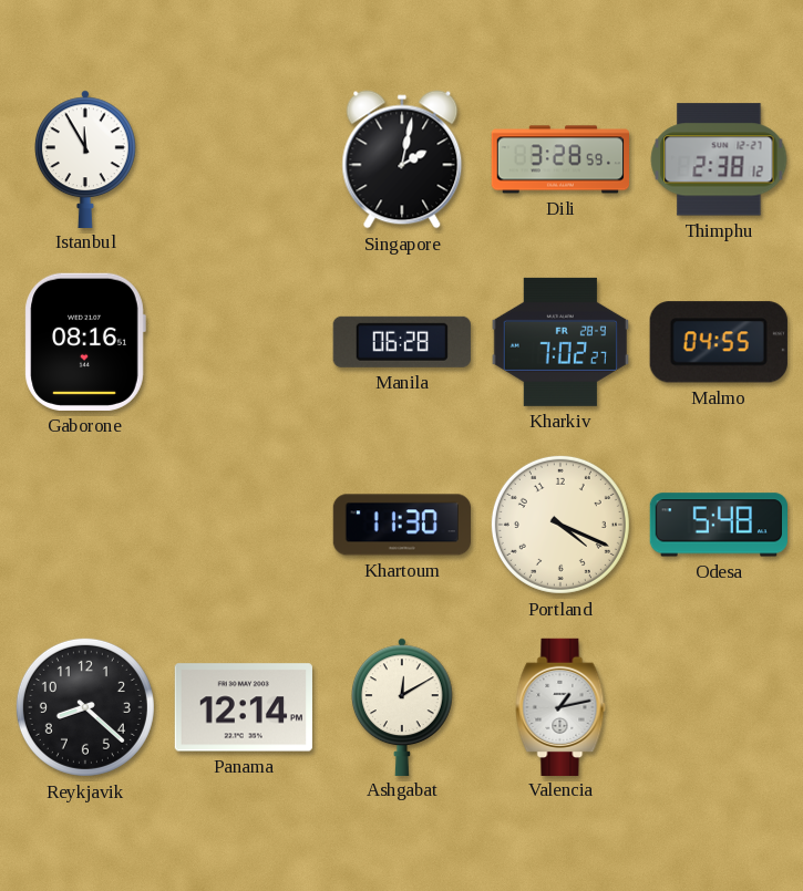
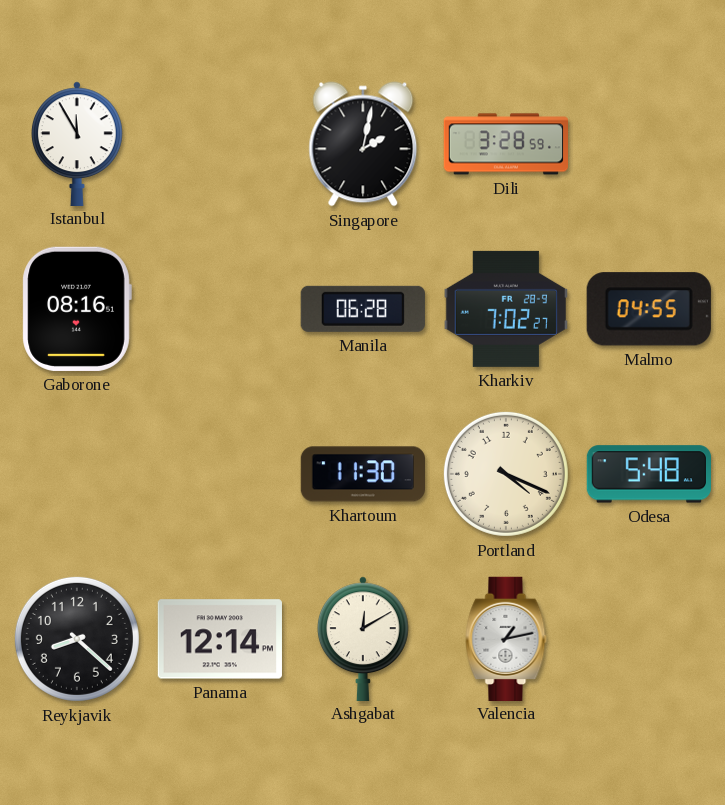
Thimphu: 2:38 -> none (719, 159)
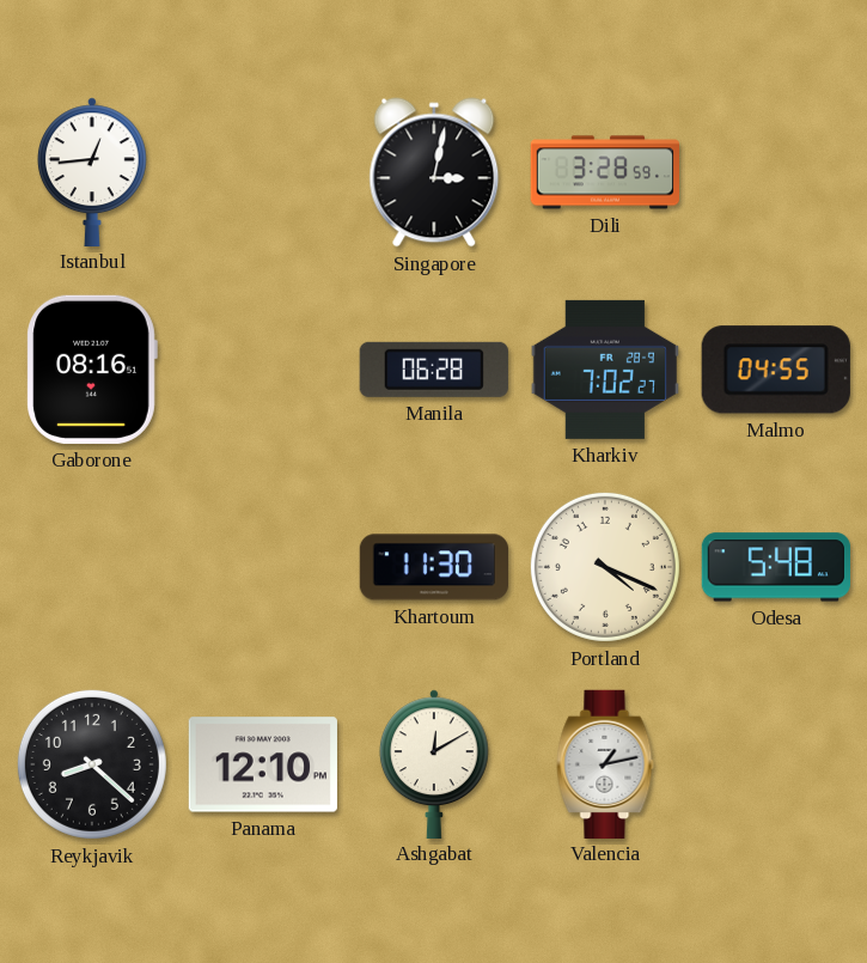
Istanbul: 11:55 -> 12:44 (92, 171)
Singapore: 2:02 -> 3:02 (434, 172)
Panama: 12:14 -> 12:10 (263, 764)
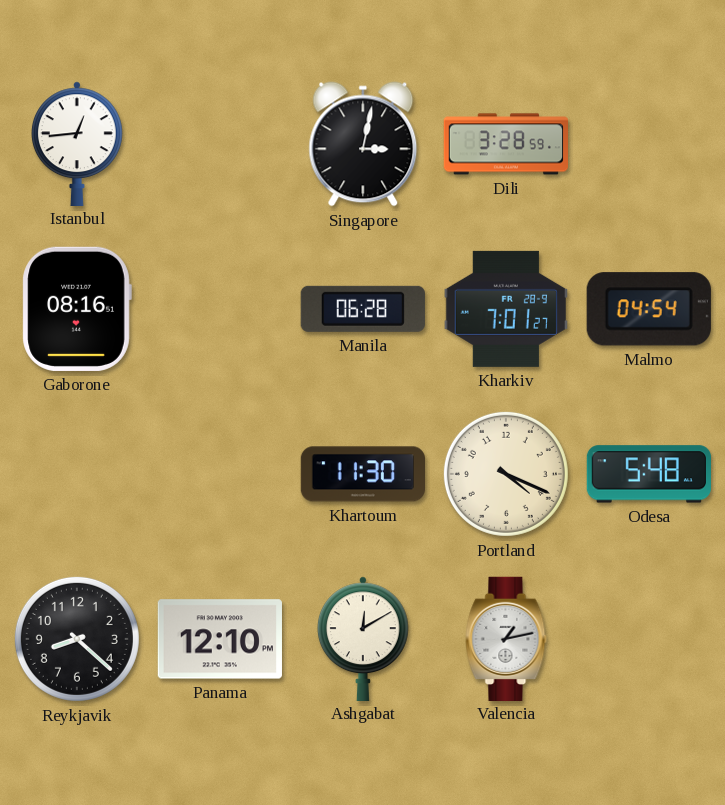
Kharkiv: 7:02 -> 7:01 (506, 309)
Malmo: 04:55 -> 04:54 (649, 309)
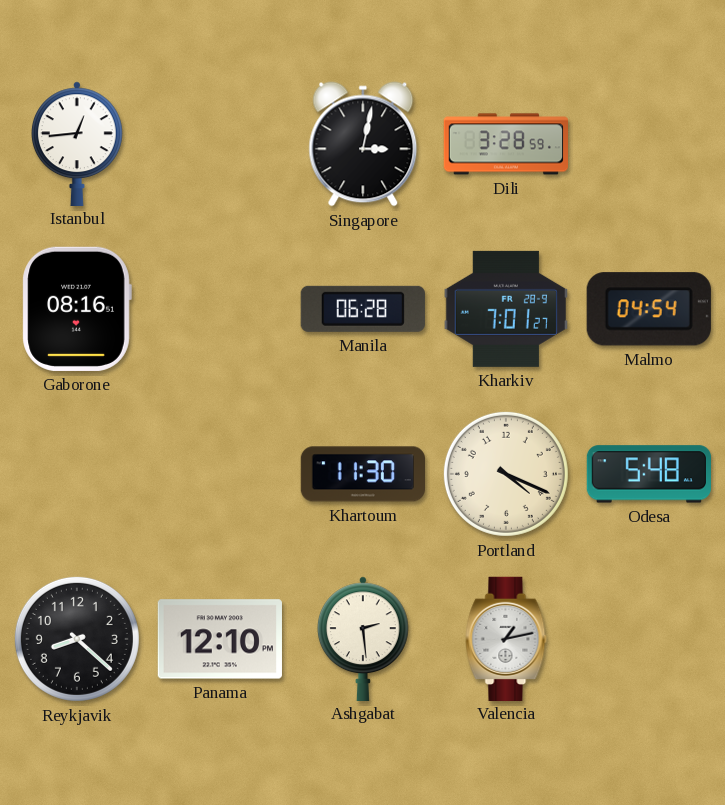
Ashgabat: 12:10 -> 2:29 (363, 638)
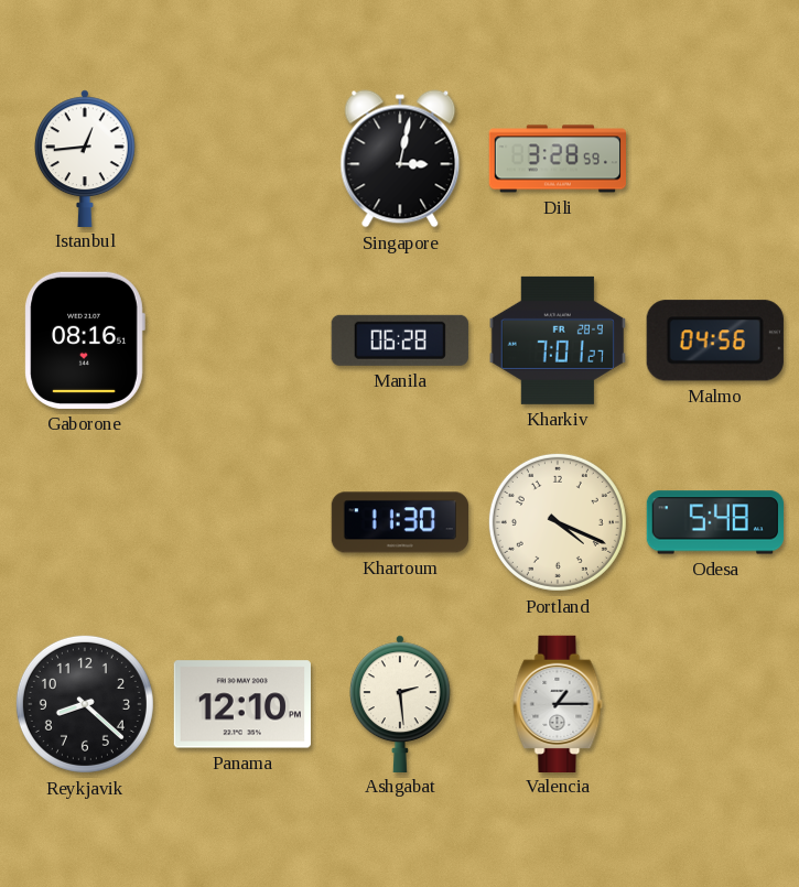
Malmo: 04:54 -> 04:56 (715, 340)
Valencia: 1:13 -> 1:15 (558, 703)
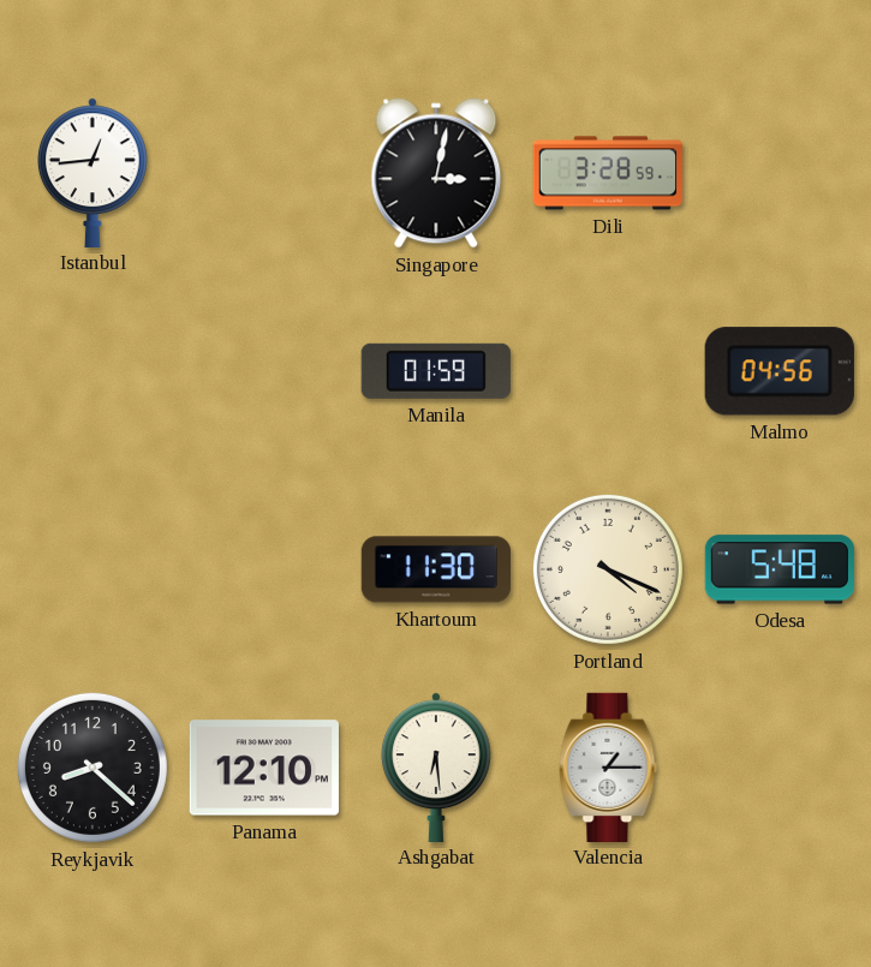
Gaborone: 08:16 -> none (85, 340)
Manila: 06:28 -> 01:59 (436, 371)
Kharkiv: 7:01 -> none (558, 340)
Ashgabat: 2:29 -> 6:29 (436, 766)
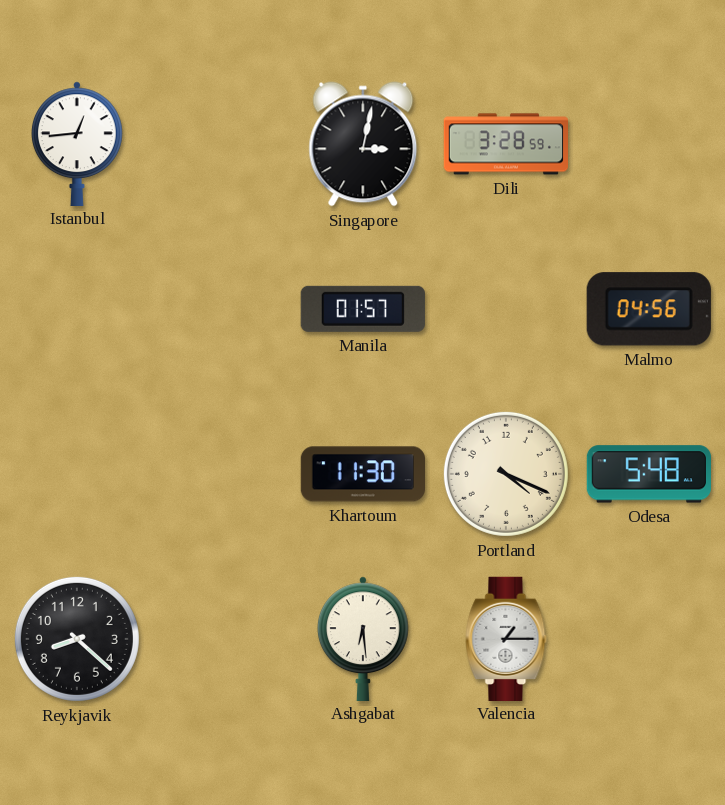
Manila: 01:59 -> 01:57 (363, 309)
Panama: 12:10 -> none (264, 768)
